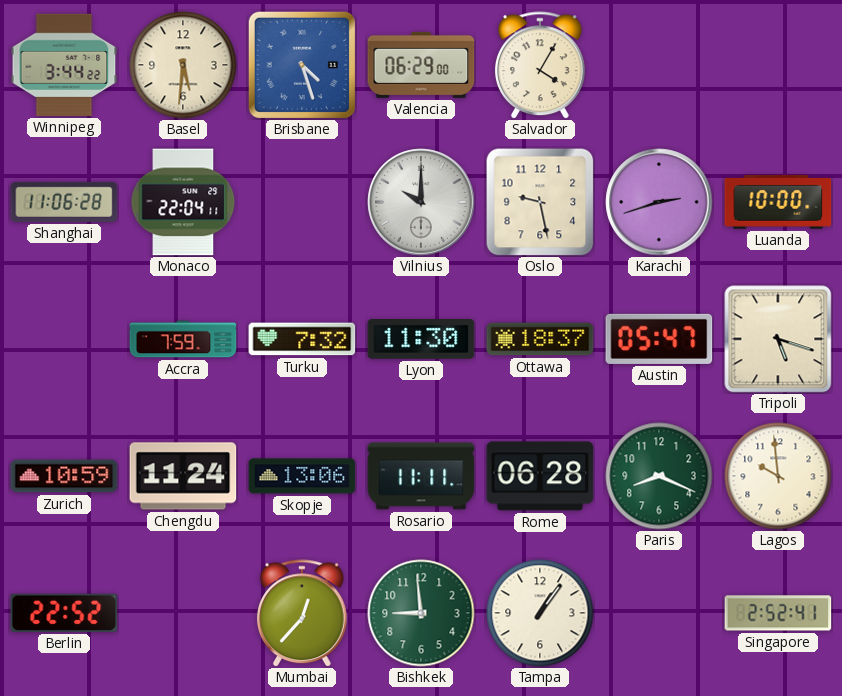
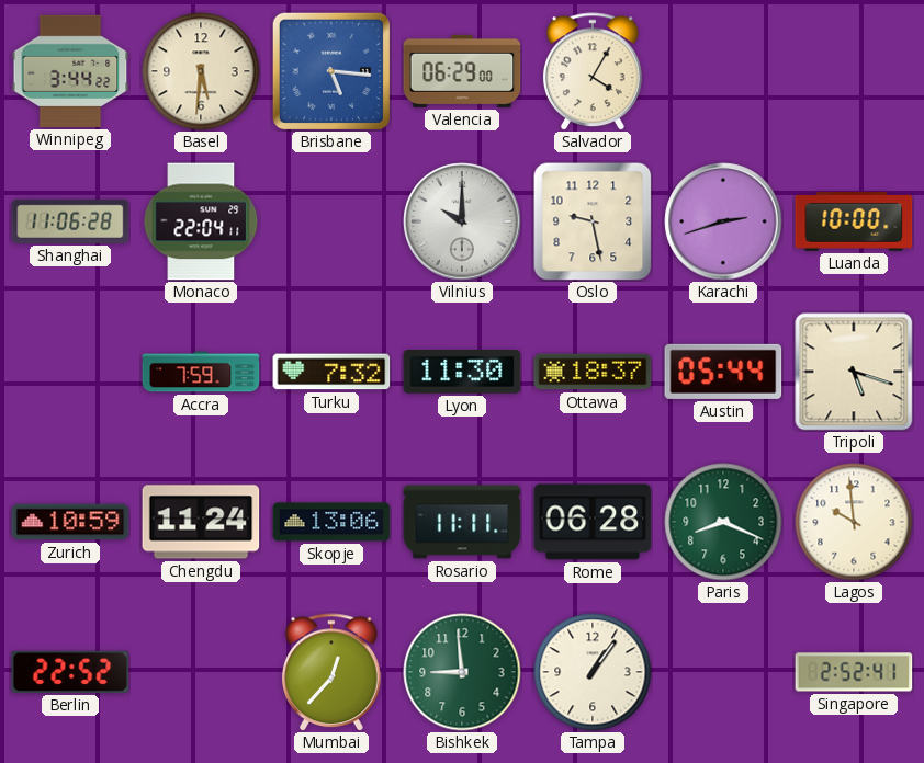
Brisbane: 4:27 -> 5:16 (331, 71)
Austin: 05:47 -> 05:44 (723, 372)
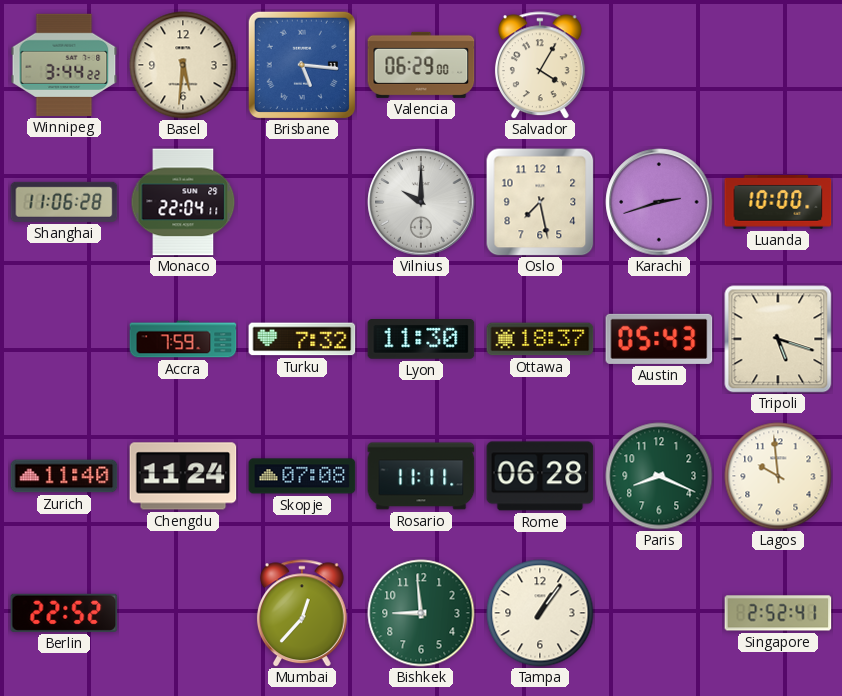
Oslo: 9:28 -> 7:28 (540, 202)
Austin: 05:44 -> 05:43 (659, 339)
Zurich: 10:59 -> 11:40 (64, 476)
Skopje: 13:06 -> 07:08 (302, 476)
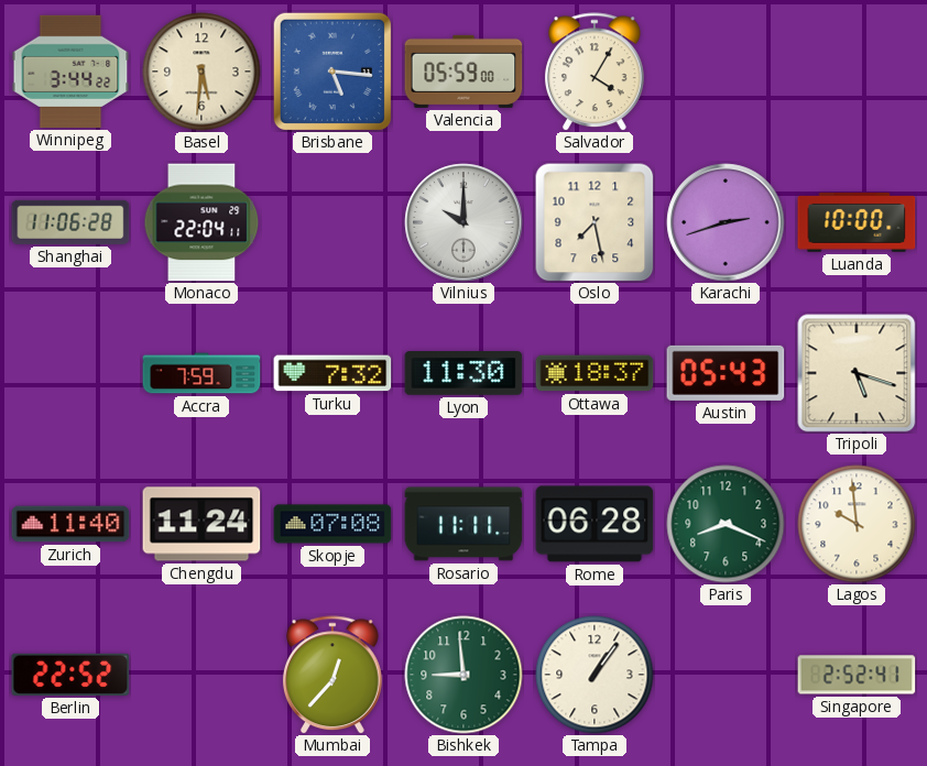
Valencia: 06:29 -> 05:59 (463, 72)
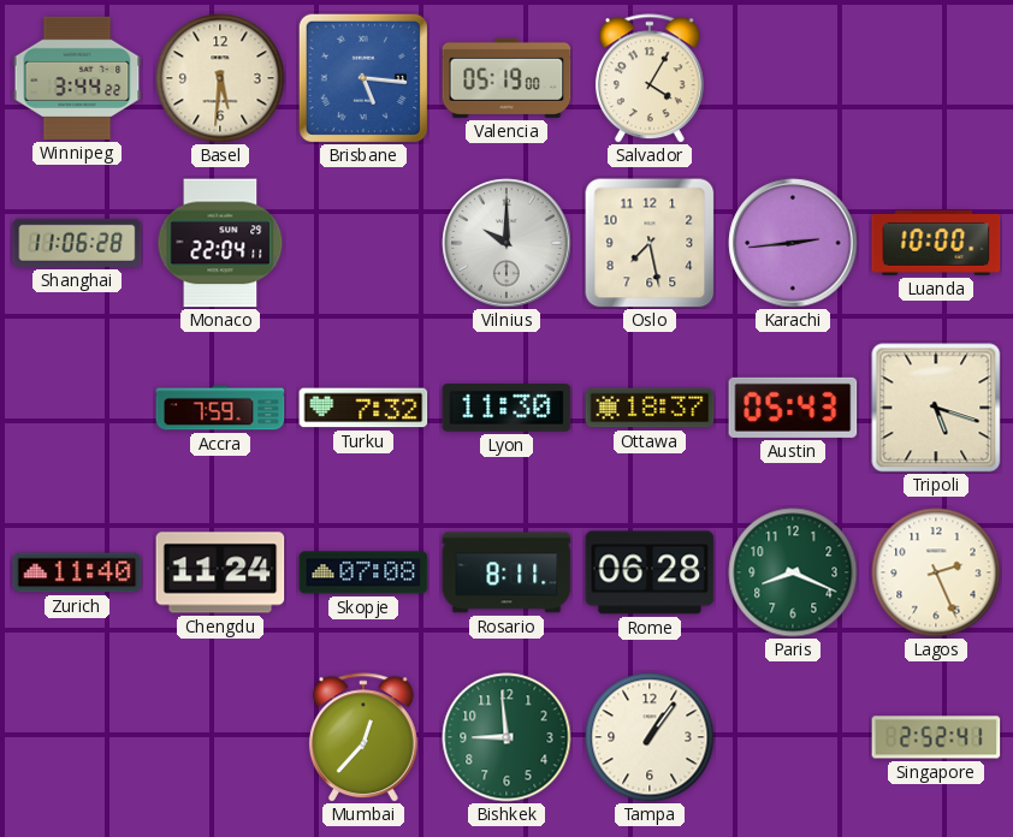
Valencia: 05:59 -> 05:19 (506, 78)
Karachi: 2:42 -> 2:44 (793, 243)
Rosario: 11:11 -> 8:11 (506, 572)
Lagos: 9:59 -> 2:26 (936, 572)
Berlin: 22:52 -> none (70, 675)
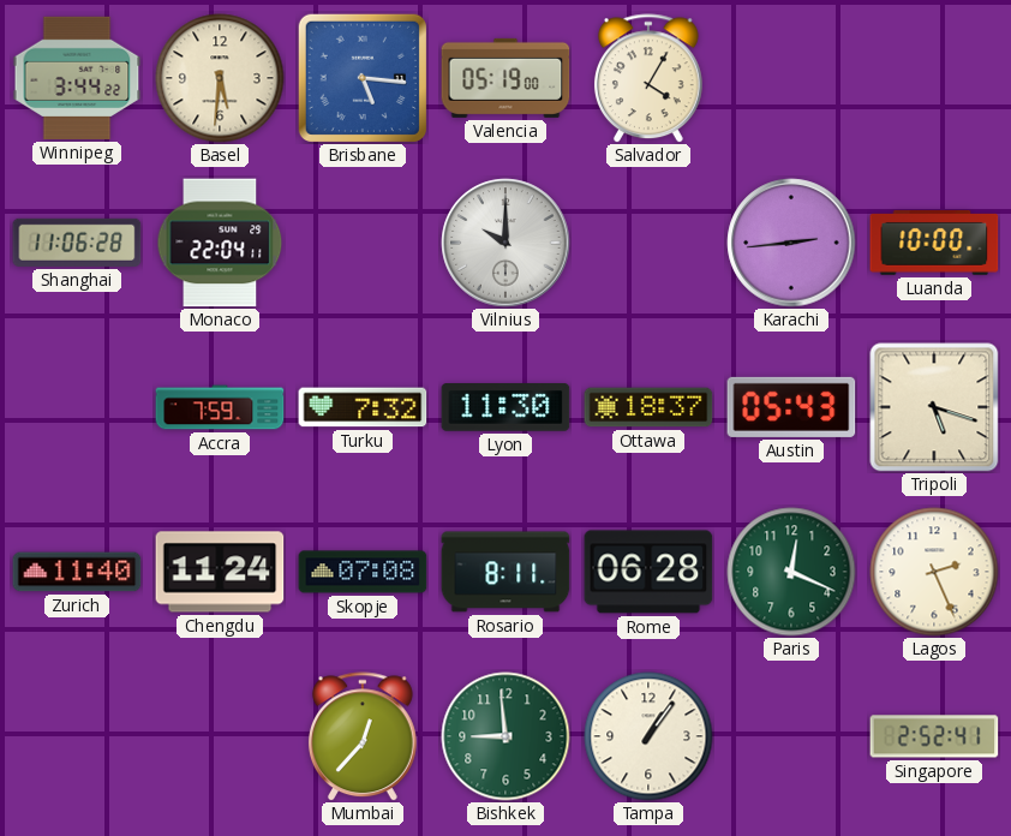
Oslo: 7:28 -> none (650, 243)
Paris: 8:19 -> 12:19 (791, 572)
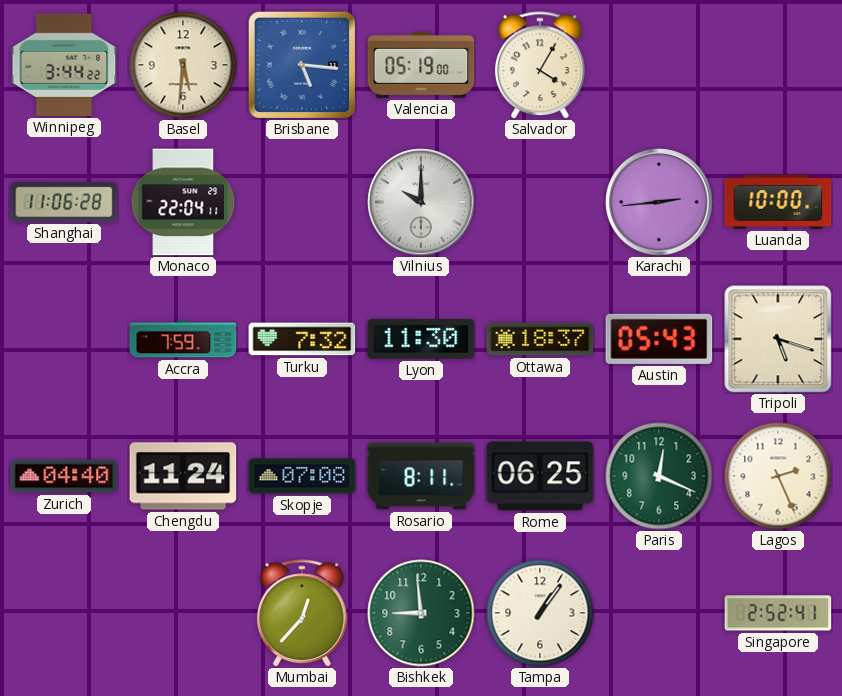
Zurich: 11:40 -> 04:40 (64, 476)
Rome: 06:28 -> 06:25 (540, 476)
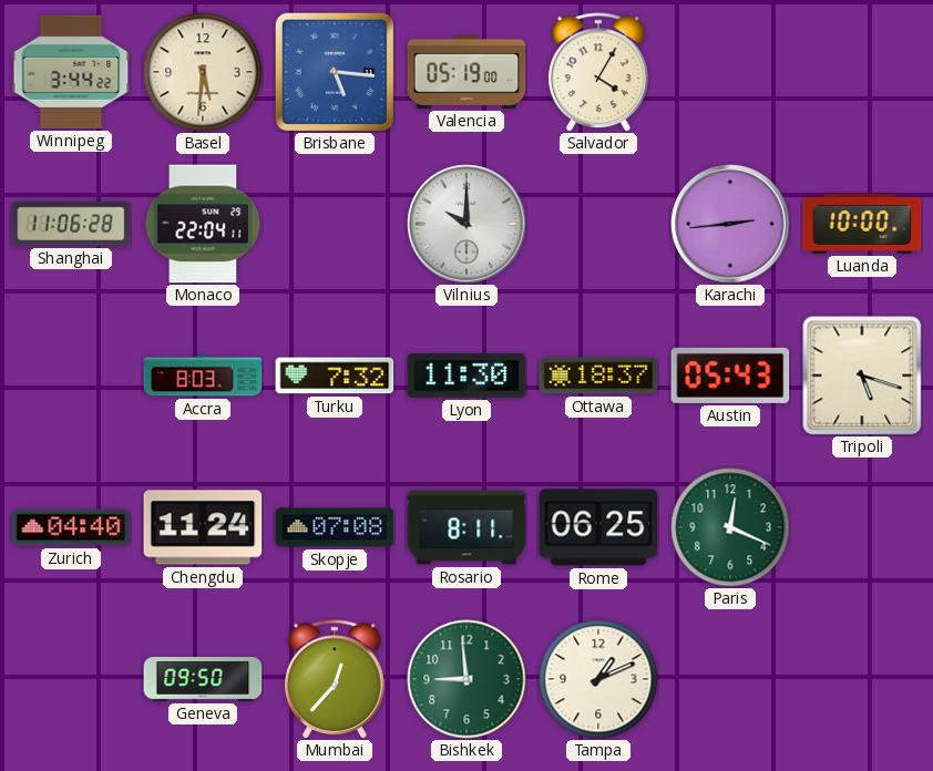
Accra: 7:59 -> 8:03 (203, 376)
Lagos: 2:26 -> none (778, 476)
Geneva: none -> 09:50 (203, 679)
Tampa: 1:06 -> 1:11 (598, 679)
Singapore: 2:52 -> none (778, 613)
